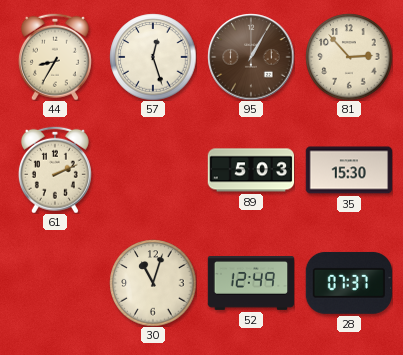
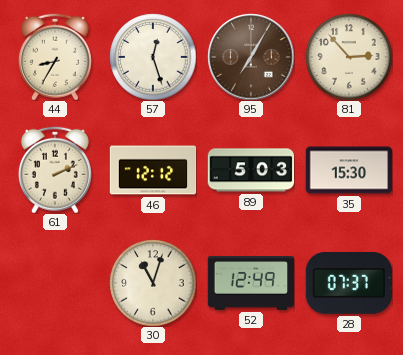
95: 1:05 -> 7:05 (251, 57)
46: none -> 12:12 (153, 170)
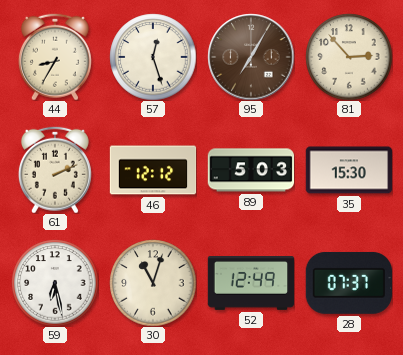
59: none -> 6:28 (55, 283)
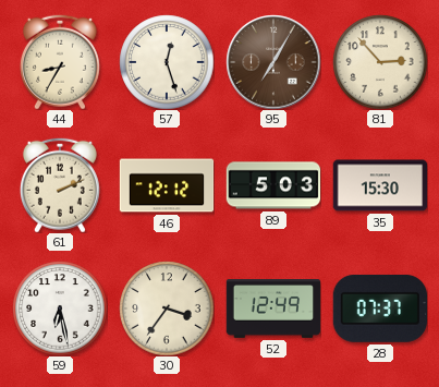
30: 11:03 -> 3:36 (167, 309)
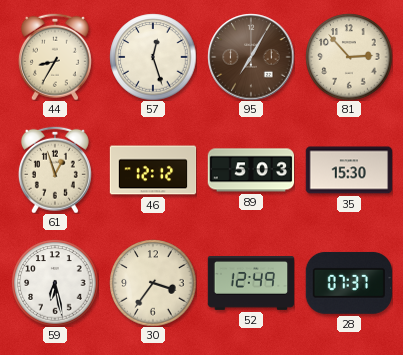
61: 2:11 -> 12:57 (55, 170)
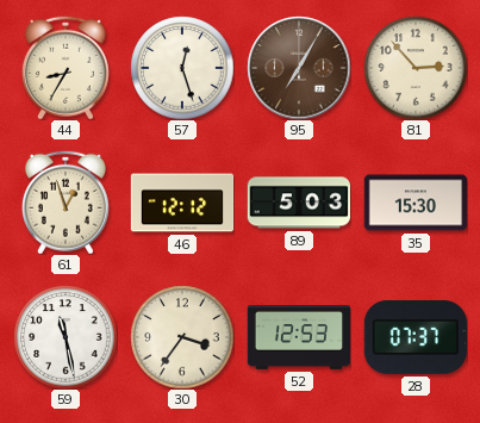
59: 6:28 -> 11:28 (66, 337)
52: 12:49 -> 12:53 (299, 338)
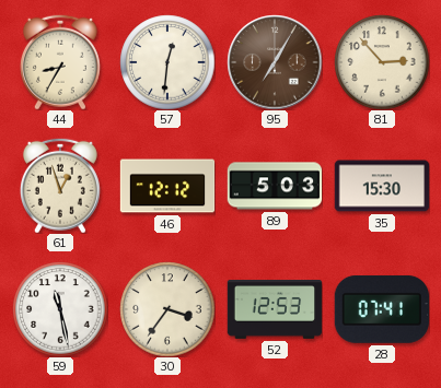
57: 12:27 -> 12:31 (167, 62)
28: 07:37 -> 07:41 (381, 309)
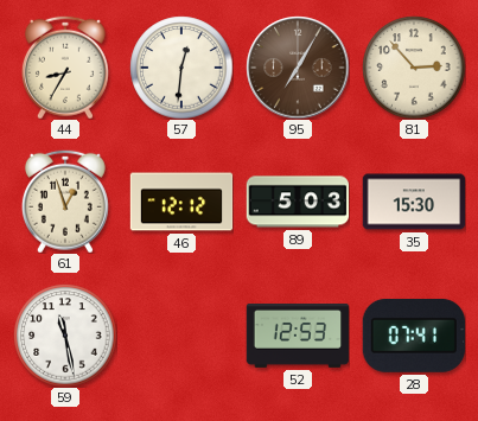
30: 3:36 -> none (167, 309)
